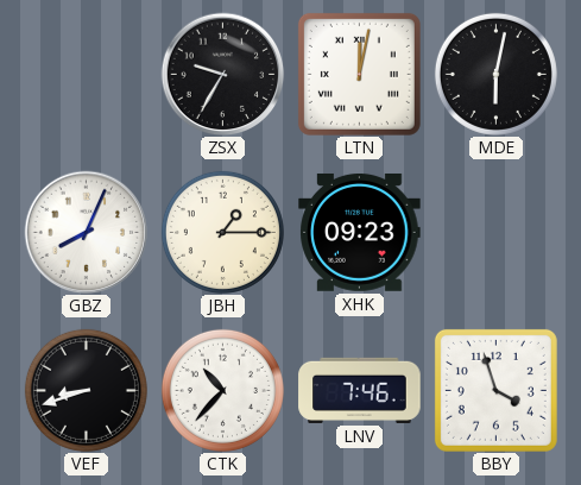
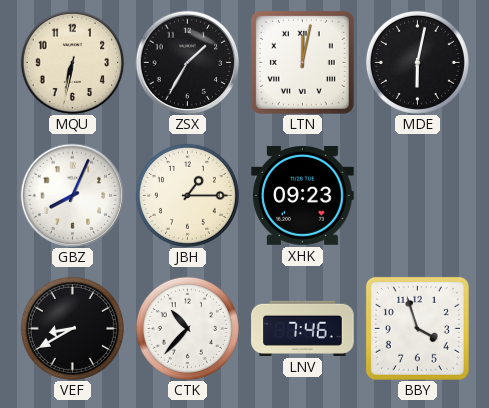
MQU: none -> 6:32 (72, 62)
ZSX: 9:35 -> 1:35 (187, 62)
VEF: 8:42 -> 8:40 (72, 328)
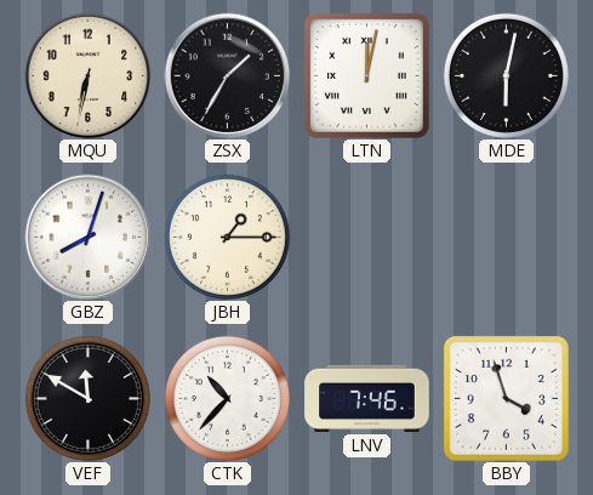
GBZ: 8:04 -> 8:03 (87, 237)
XHK: 09:23 -> none (303, 195)
VEF: 8:40 -> 11:50 (87, 398)
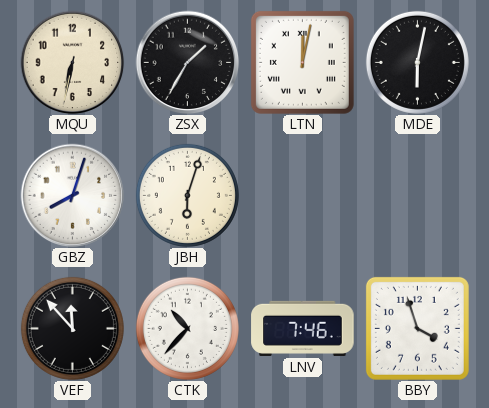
JBH: 1:15 -> 6:03 (187, 195)
VEF: 11:50 -> 11:53 (72, 328)
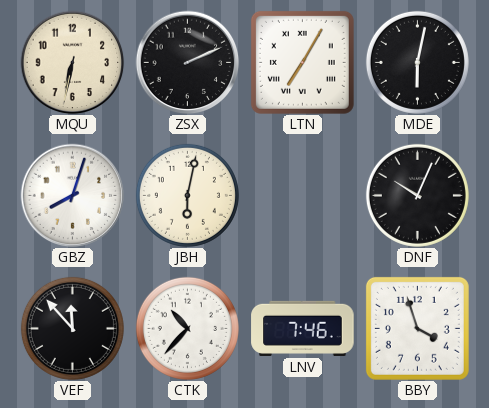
ZSX: 1:35 -> 2:11 (187, 62)
LTN: 12:02 -> 7:05 (302, 62)
JBH: 6:03 -> 6:02 (187, 195)
DNF: none -> 10:04 (417, 195)
